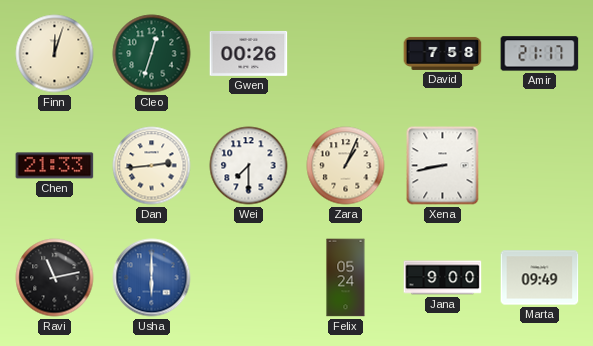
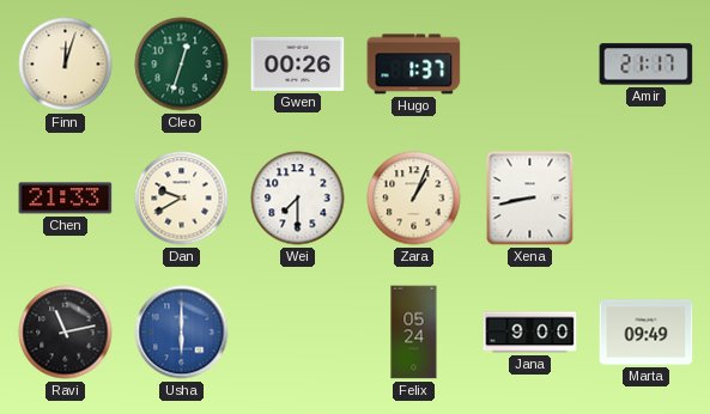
Hugo: none -> 1:37 (414, 65)
David: 7:58 -> none (443, 53)
Dan: 2:44 -> 9:40 (182, 199)
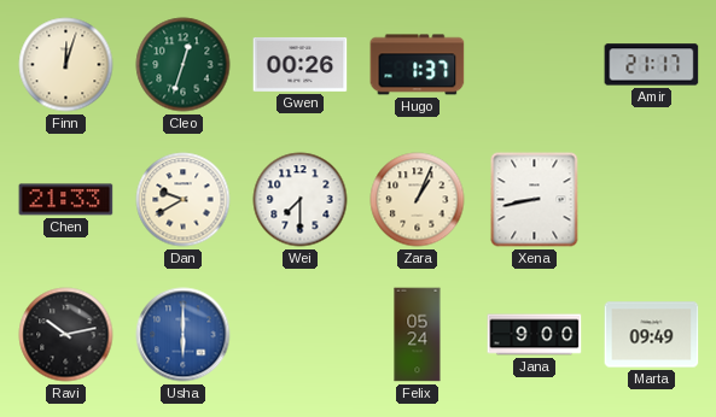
Ravi: 11:13 -> 10:13 (66, 335)
